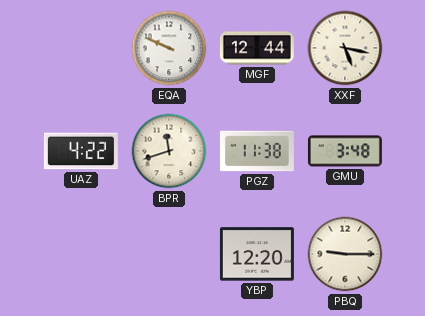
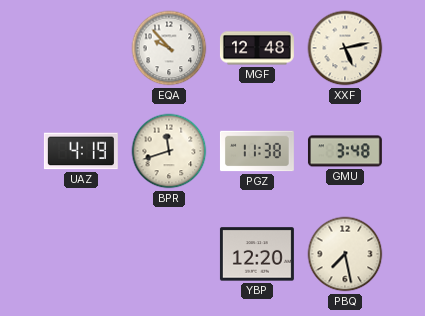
EQA: 9:49 -> 9:53 (169, 48)
MGF: 12:44 -> 12:48 (257, 48)
XXF: 5:17 -> 5:13 (345, 48)
UAZ: 4:22 -> 4:19 (81, 151)
PBQ: 9:15 -> 7:28 (345, 254)
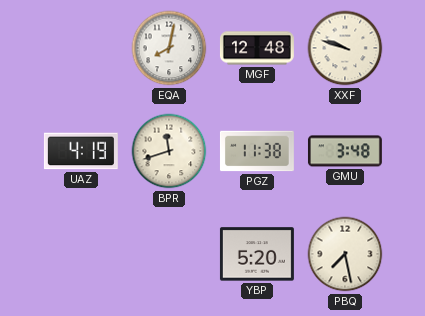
EQA: 9:53 -> 8:02 (169, 48)
XXF: 5:13 -> 9:48 (345, 48)
YBP: 12:20 -> 5:20 (257, 254)
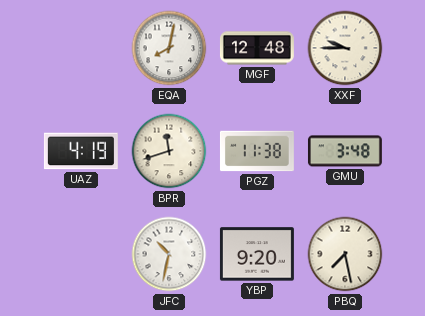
XXF: 9:48 -> 9:45 (345, 48)
JFC: none -> 10:32 (169, 254)
YBP: 5:20 -> 9:20 (257, 254)
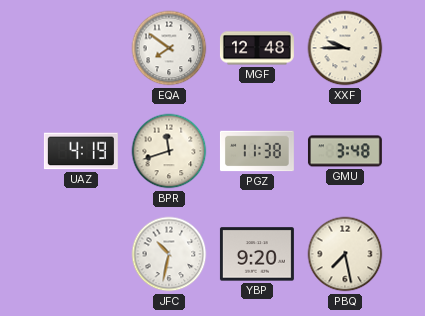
EQA: 8:02 -> 7:51 (169, 48)
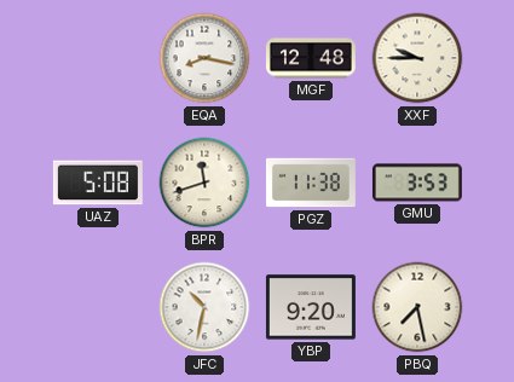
EQA: 7:51 -> 8:17 (204, 58)
UAZ: 4:19 -> 5:08 (98, 183)
GMU: 3:48 -> 3:53 (417, 183)
